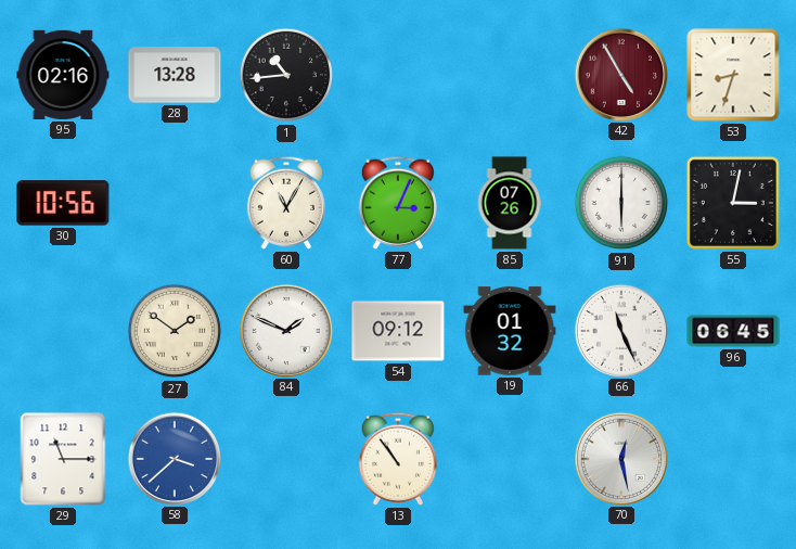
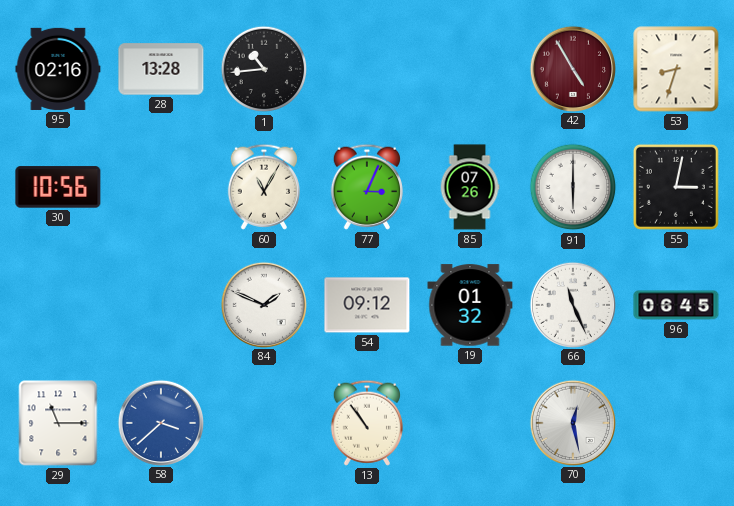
27: 1:51 -> none (175, 331)
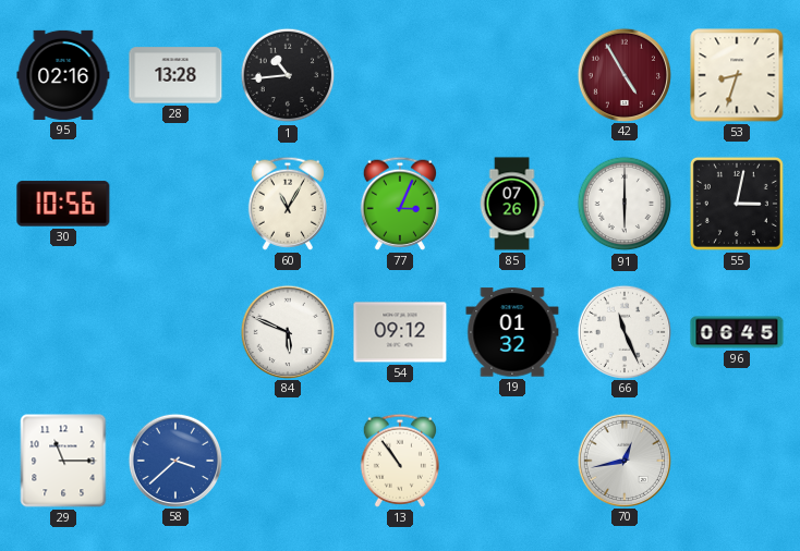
84: 1:49 -> 5:49 (287, 331)
70: 12:28 -> 12:43 (623, 460)
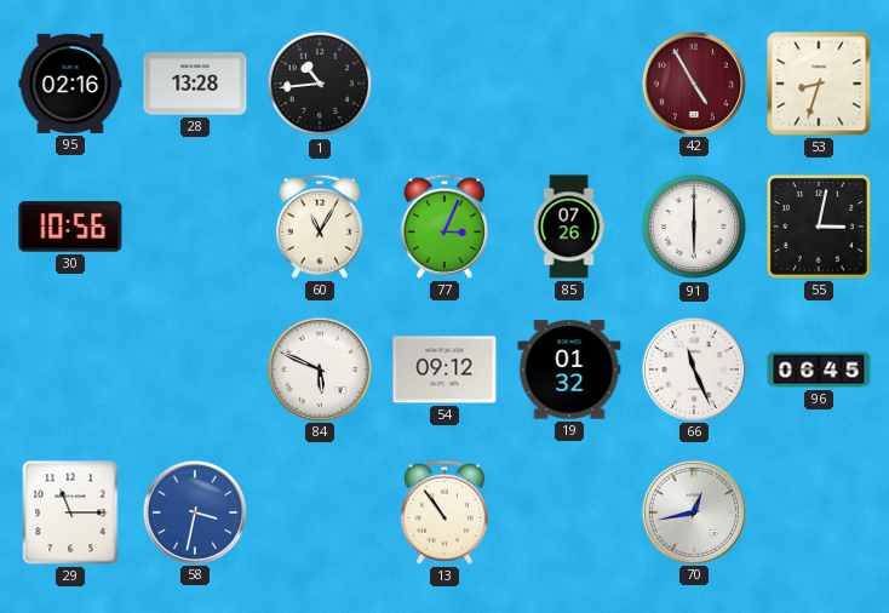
58: 3:38 -> 3:32 (194, 511)
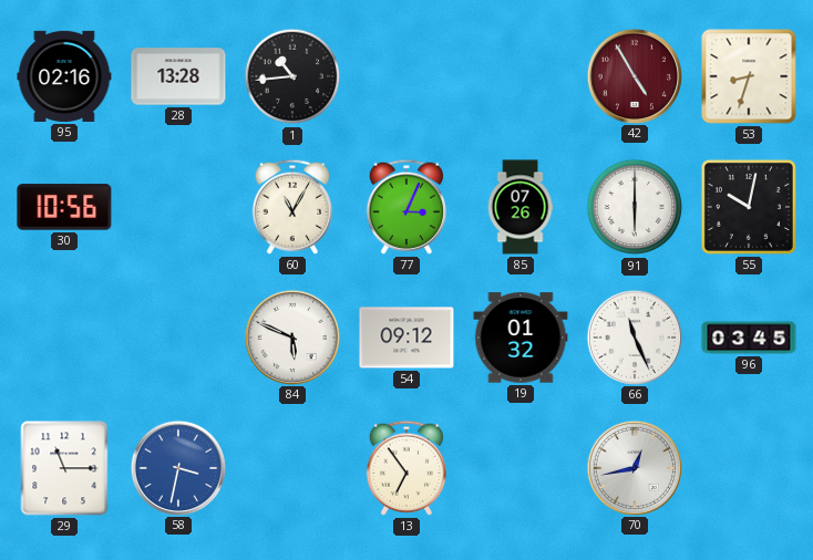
55: 3:02 -> 10:02 (749, 207)
96: 06:45 -> 03:45 (749, 338)
13: 10:54 -> 6:54 (406, 468)
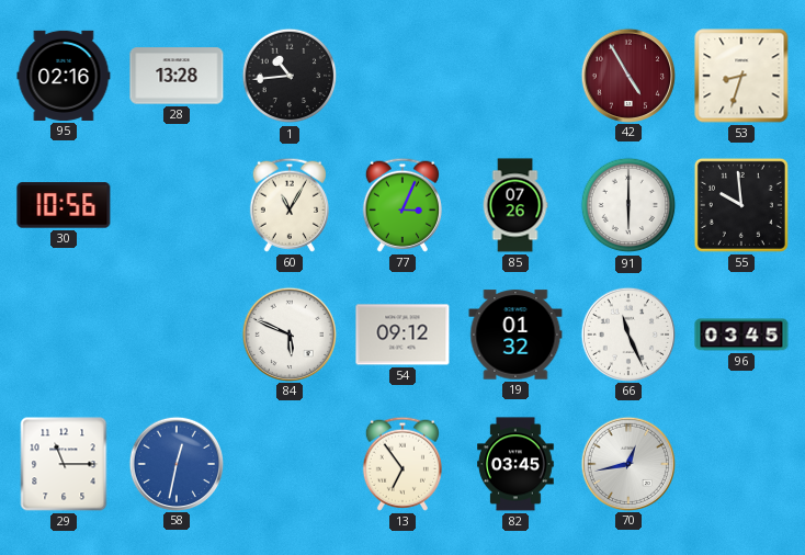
55: 10:02 -> 9:59 (741, 205)
58: 3:32 -> 12:32 (175, 463)
82: none -> 03:45 (515, 464)
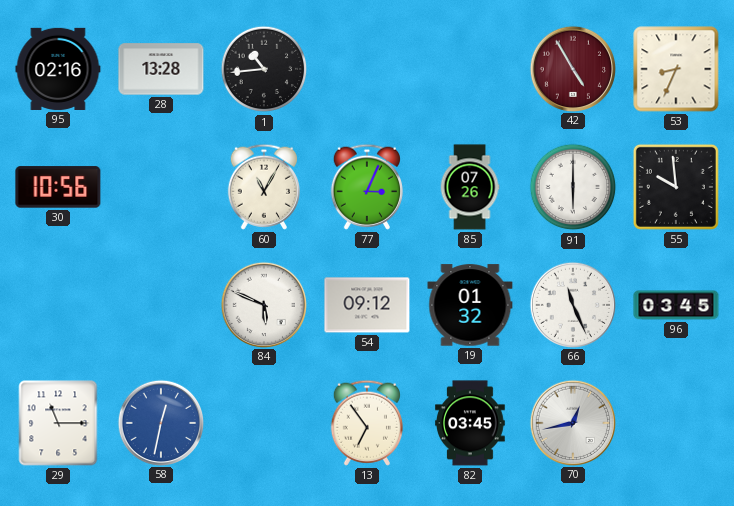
53: 8:33 -> 8:34 (676, 69)
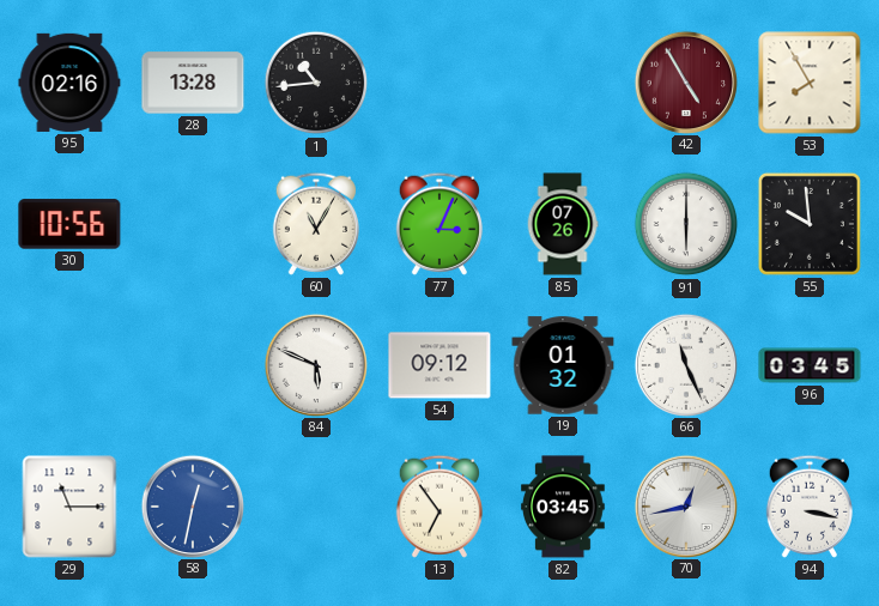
53: 8:34 -> 7:55 (810, 83)
94: none -> 3:17 (810, 507)
